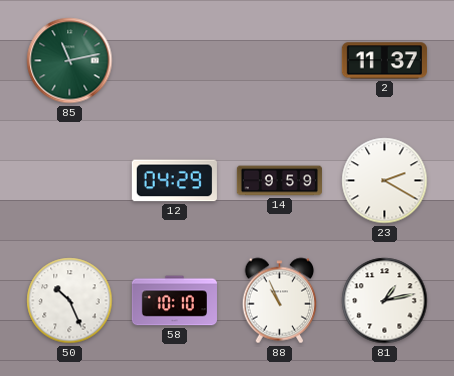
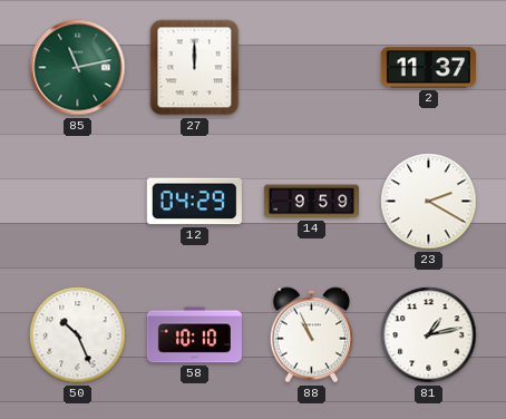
27: none -> 12:00 (195, 68)
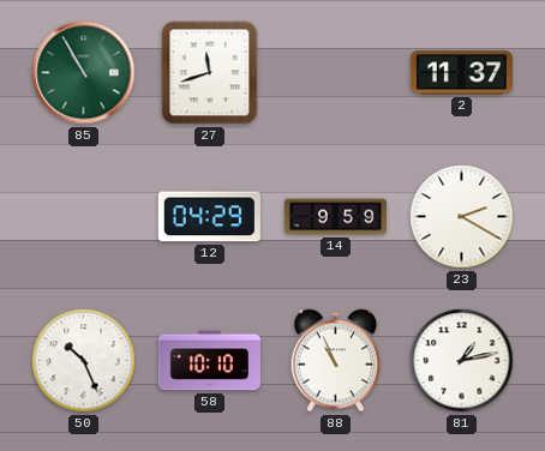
85: 11:13 -> 10:55 (84, 73)
27: 12:00 -> 11:42 (210, 73)
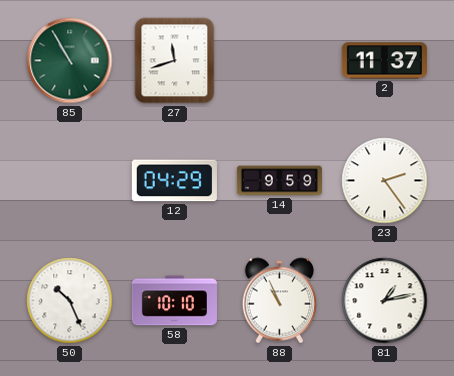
23: 2:20 -> 2:24 (385, 181)
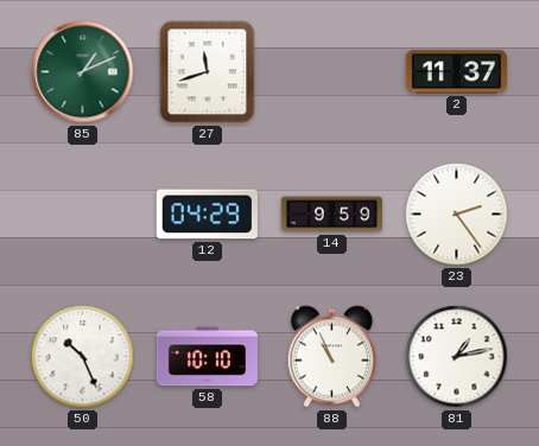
85: 10:55 -> 1:11 (83, 72)
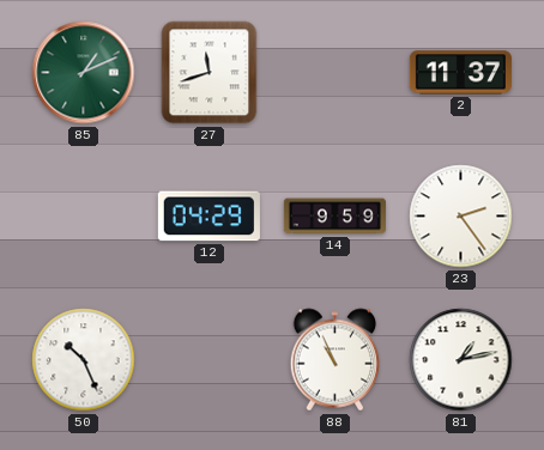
58: 10:10 -> none (207, 357)
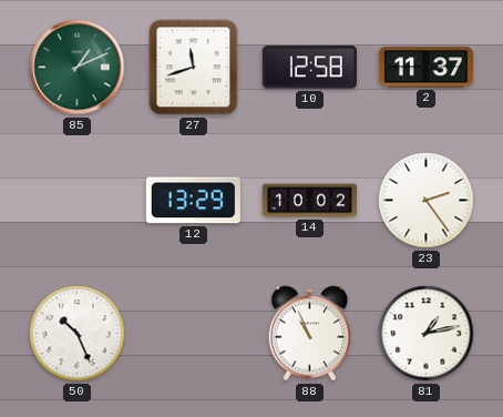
10: none -> 12:58 (309, 68)
12: 04:29 -> 13:29 (193, 201)
14: 9:59 -> 10:02 (309, 201)
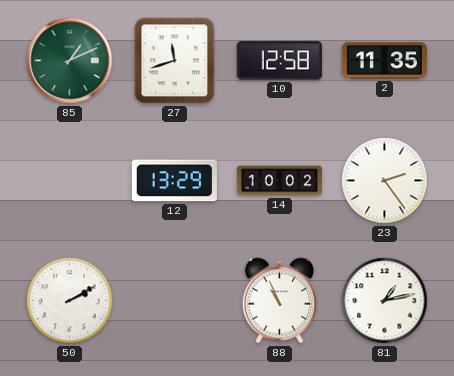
2: 11:37 -> 11:35 (384, 61)
50: 10:26 -> 2:10 (70, 301)
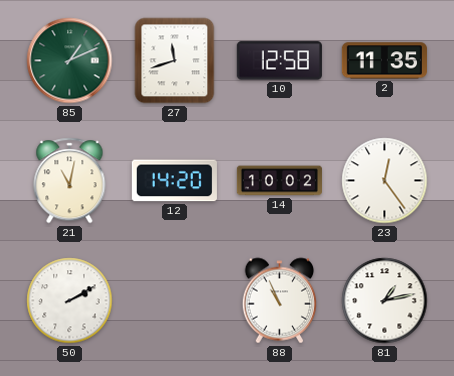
21: none -> 11:02 (70, 181)
12: 13:29 -> 14:20 (174, 181)
23: 2:24 -> 12:24 (385, 181)
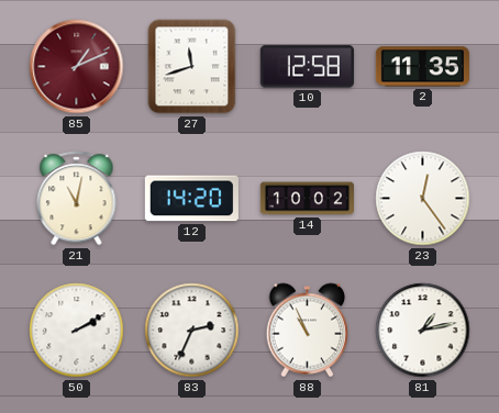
85 dial: green -> burgundy (77, 67)
83: none -> 2:34 (192, 331)
